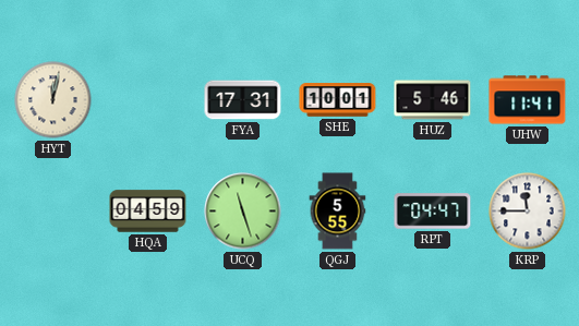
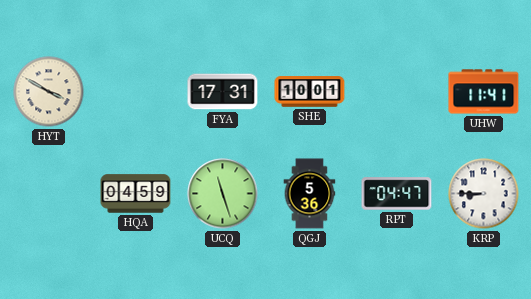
HYT: 12:02 -> 3:50 (49, 92)
HUZ: 5:46 -> none (433, 100)
QGJ: 5:55 -> 5:36 (310, 194)
KRP: 11:45 -> 8:45 (484, 194)
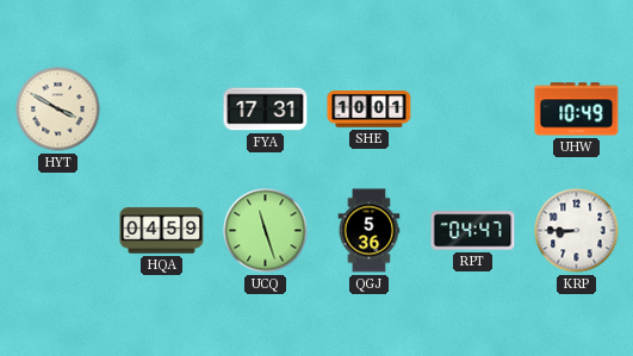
UHW: 11:41 -> 10:49 (577, 110)
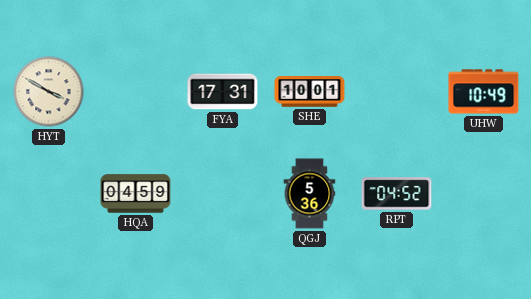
UCQ: 11:27 -> none (266, 231)
RPT: 04:47 -> 04:52 (397, 194)
KRP: 8:45 -> none (577, 231)
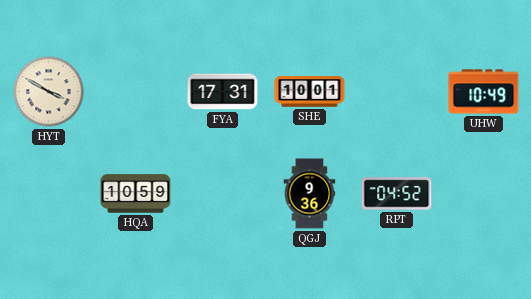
HQA: 04:59 -> 10:59 (136, 194)
QGJ: 5:36 -> 9:36 (310, 194)
